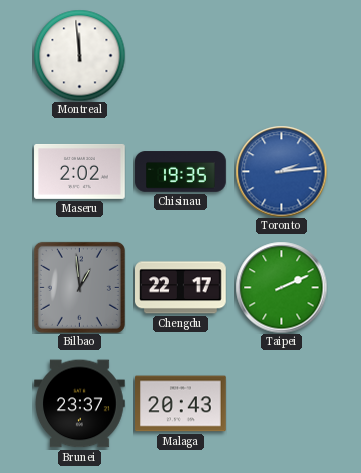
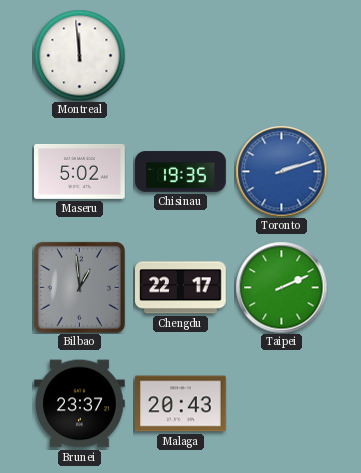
Maseru: 2:02 -> 5:02 (80, 171)
Toronto: 2:14 -> 2:12 (281, 171)
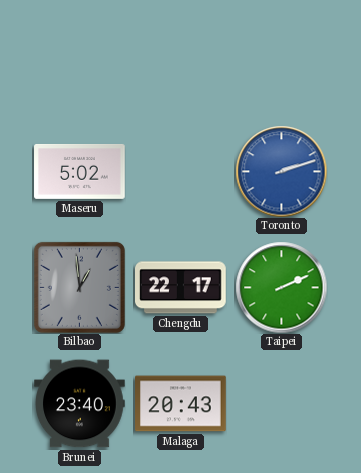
Montreal: 11:59 -> none (79, 55)
Chisinau: 19:35 -> none (181, 172)
Brunei: 23:37 -> 23:40 (80, 404)
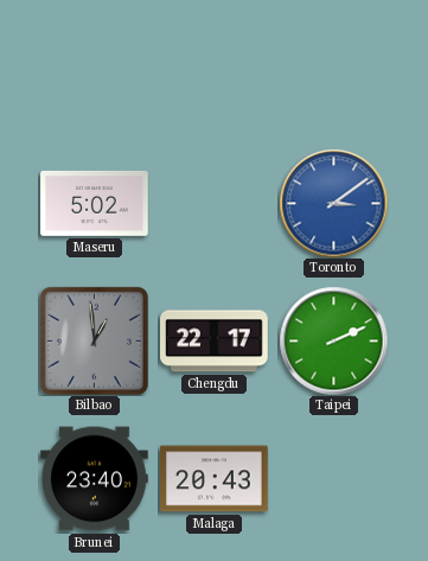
Toronto: 2:12 -> 3:09 (333, 203)
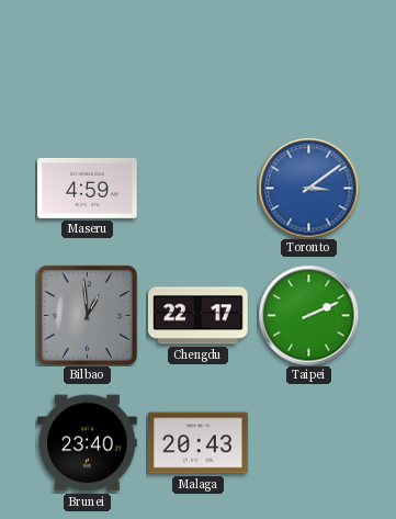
Maseru: 5:02 -> 4:59 (88, 188)
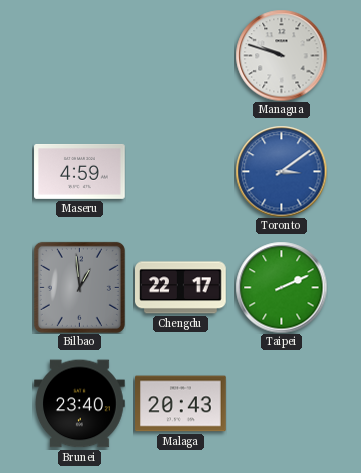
Managua: none -> 9:48 (281, 55)
